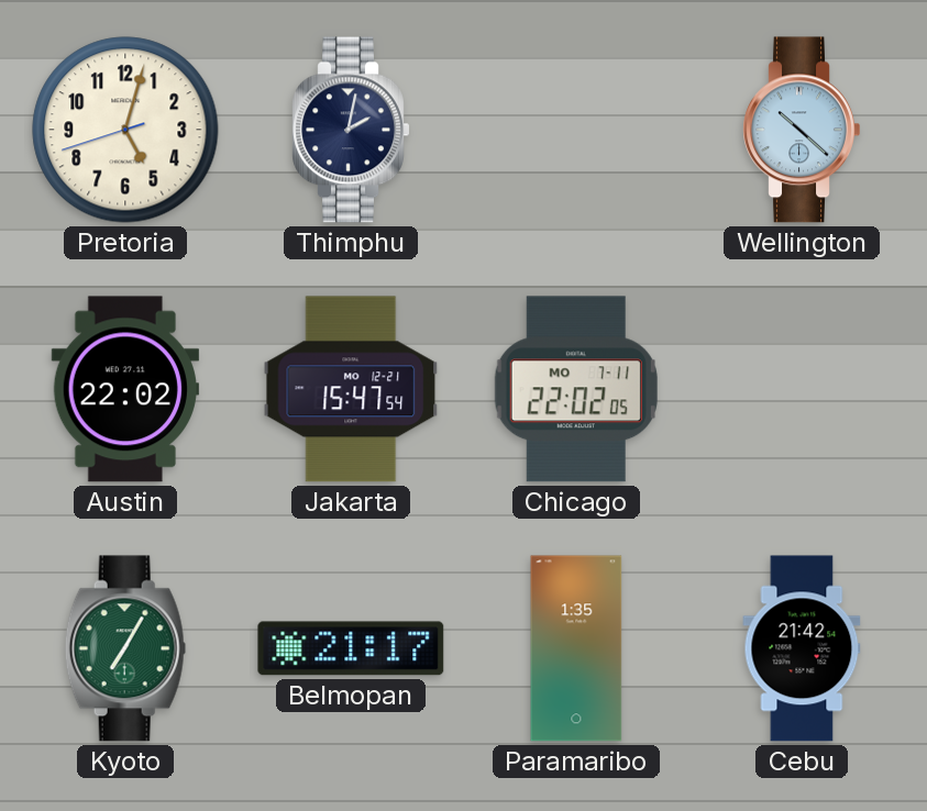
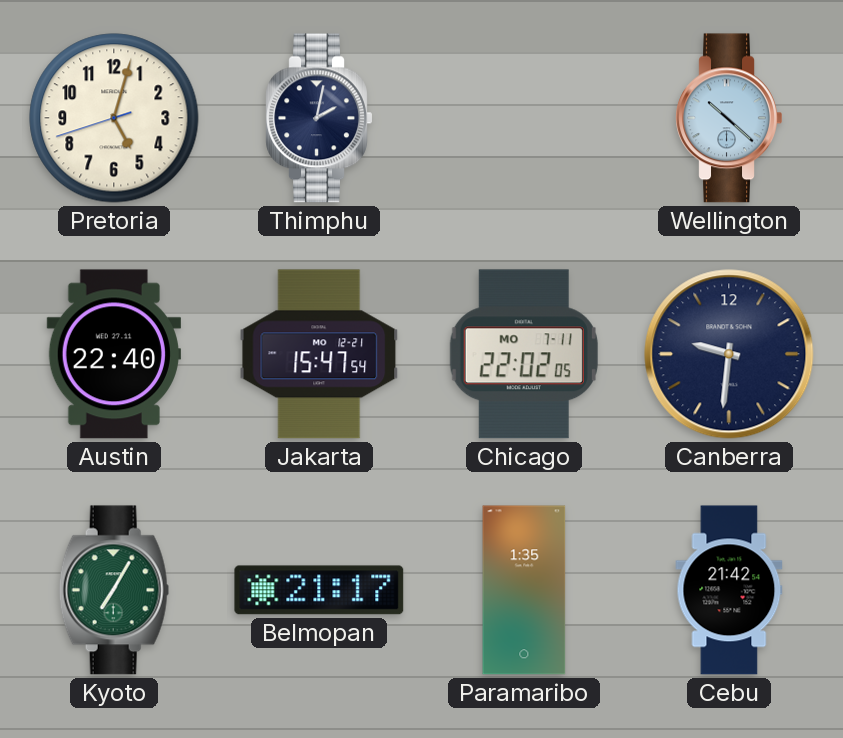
Austin: 22:02 -> 22:40 (114, 354)
Canberra: none -> 9:31 (729, 354)
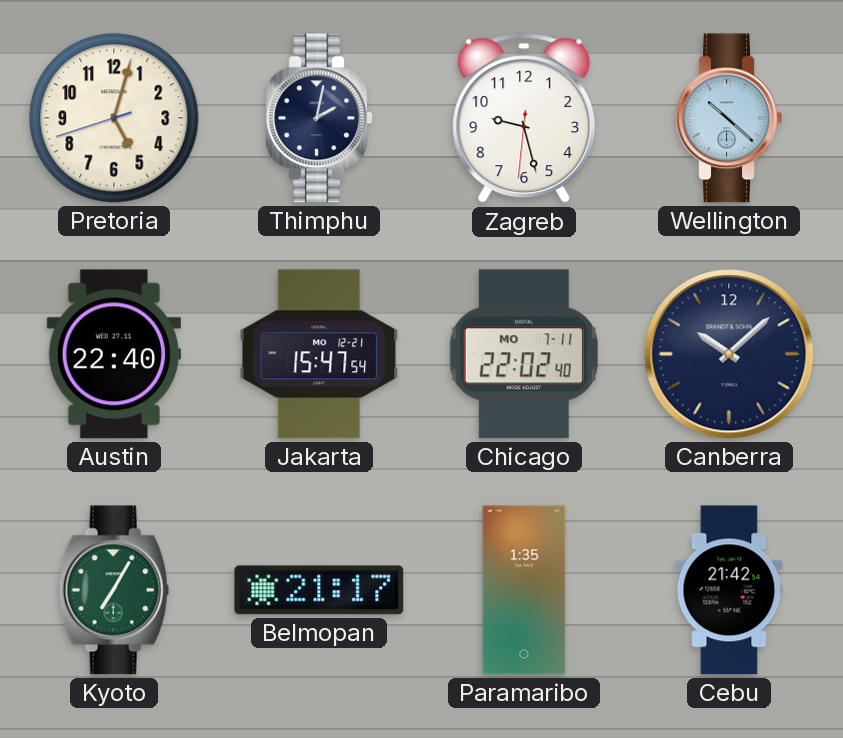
Zagreb: none -> 9:27 (524, 119)
Chicago: 22:02:05 -> 22:02:40 (524, 354)
Canberra: 9:31 -> 10:08 (729, 354)
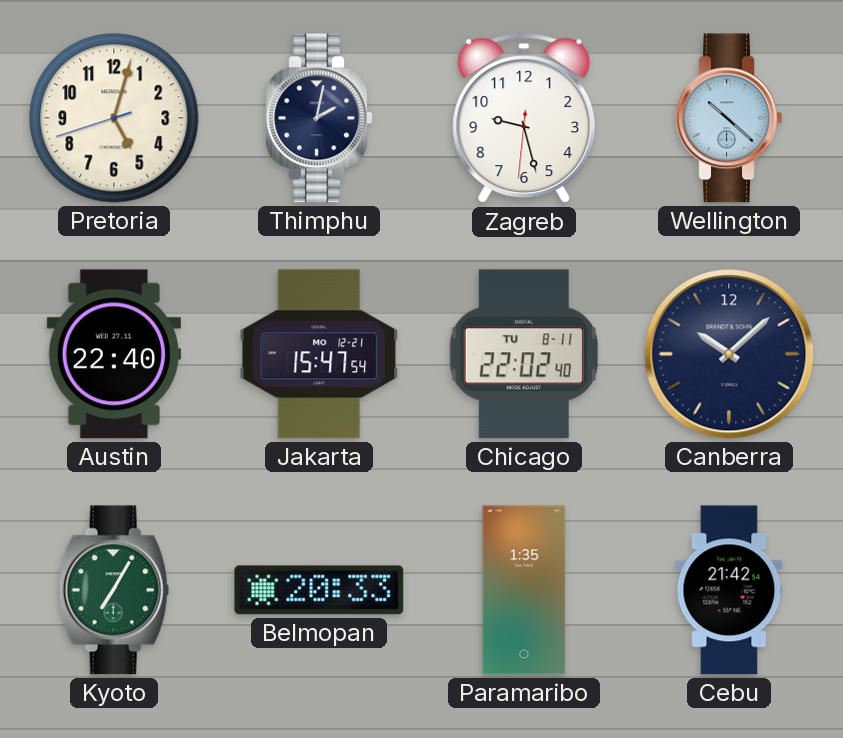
Chicago date: MO 7-11 -> TU 8-11 (524, 354)
Belmopan: 21:17 -> 20:33 (319, 590)
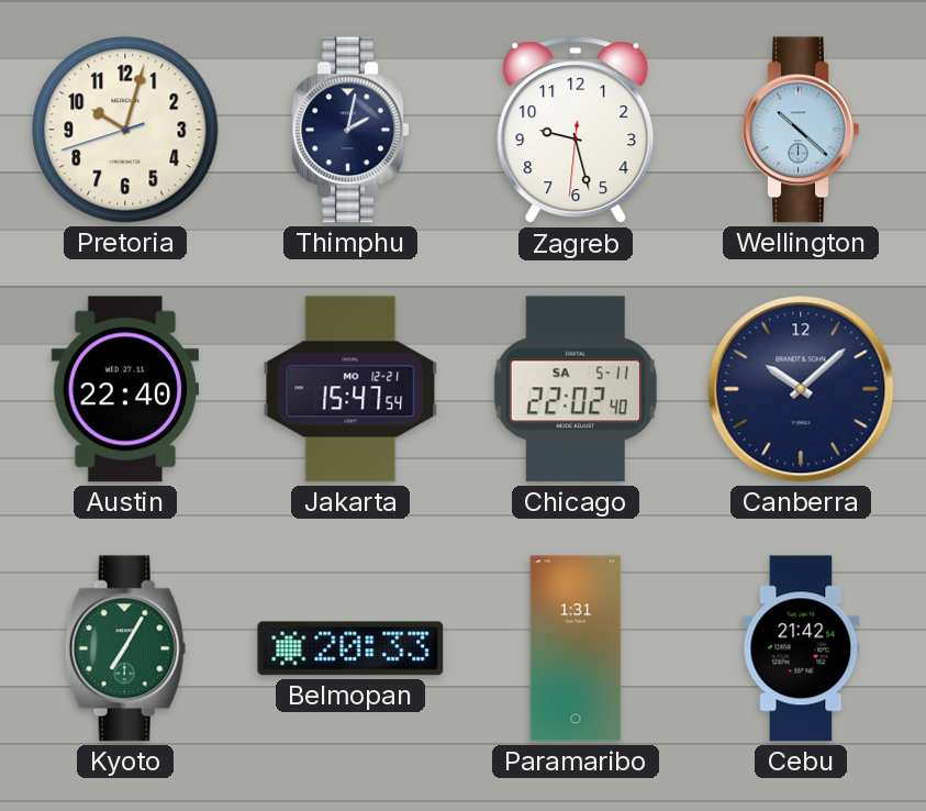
Pretoria: 5:02 -> 10:02 (125, 130)
Chicago date: TU 8-11 -> SA 5-11 (576, 389)
Paramaribo: 1:35 -> 1:31 (576, 648)
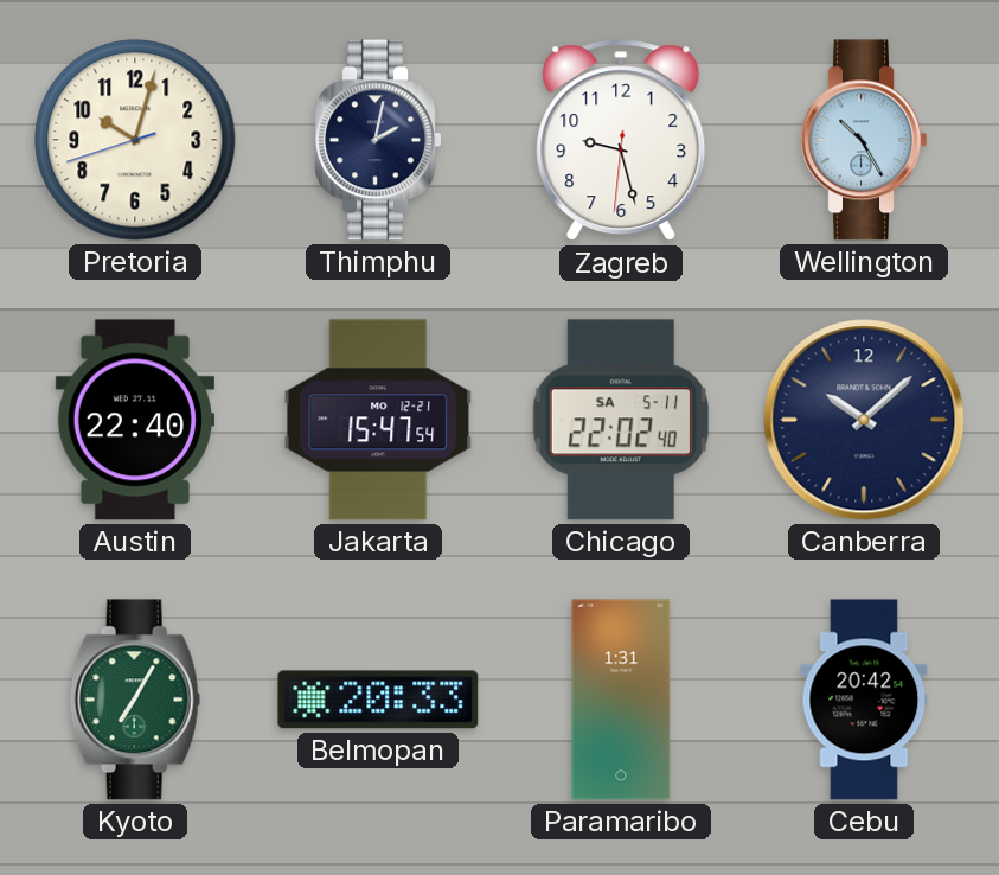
Wellington: 10:22 -> 10:25 (864, 140)
Cebu: 21:42 -> 20:42 (864, 700)
